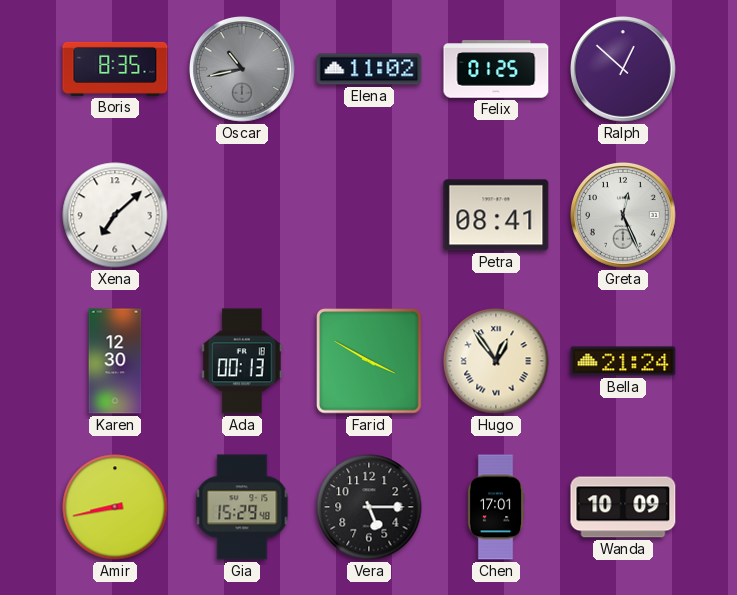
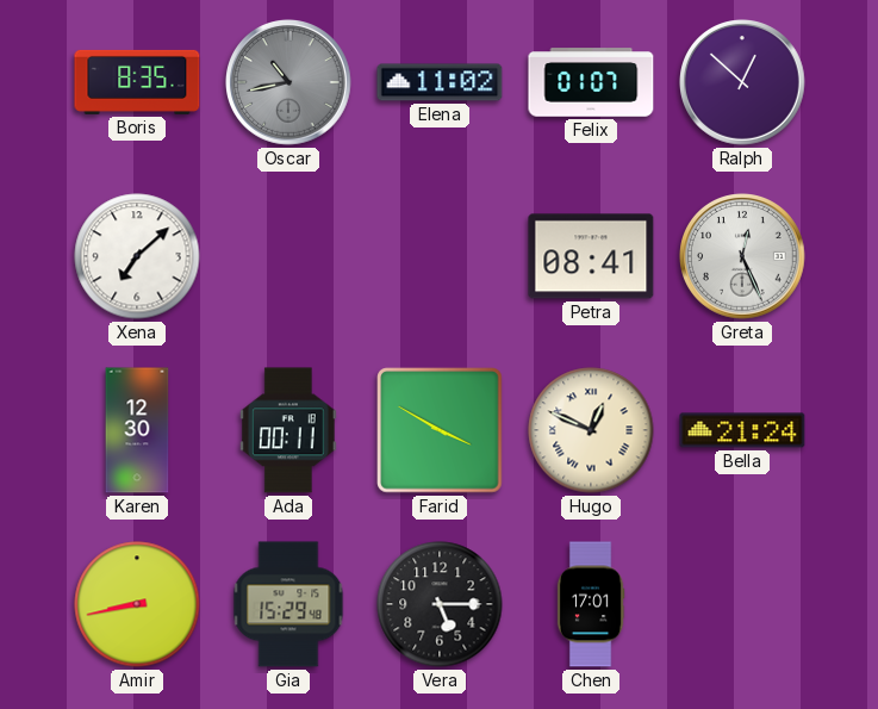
Felix: 01:25 -> 01:07 (591, 82)
Ada: 00:13 -> 00:11 (288, 430)
Hugo: 12:54 -> 12:49 (591, 430)
Wanda: 10:09 -> none (623, 507)
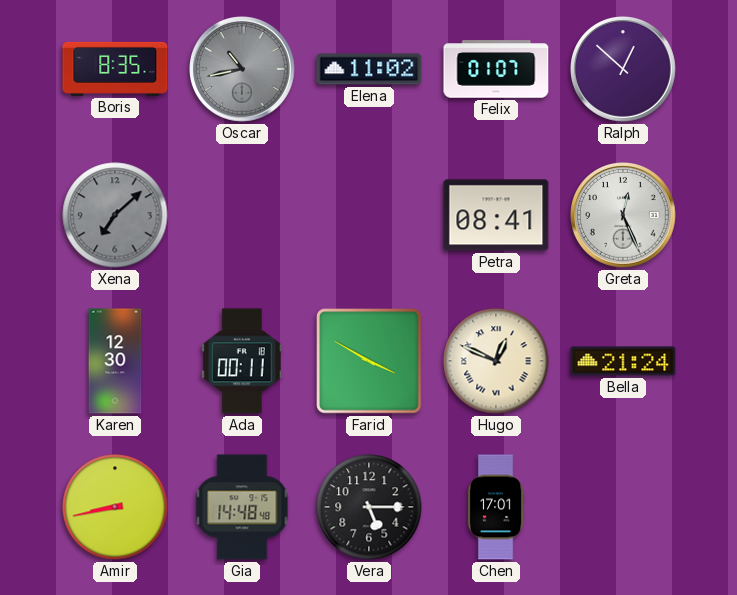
Xena dial: white -> grey (115, 215)
Gia: 15:29 -> 14:48 (242, 507)
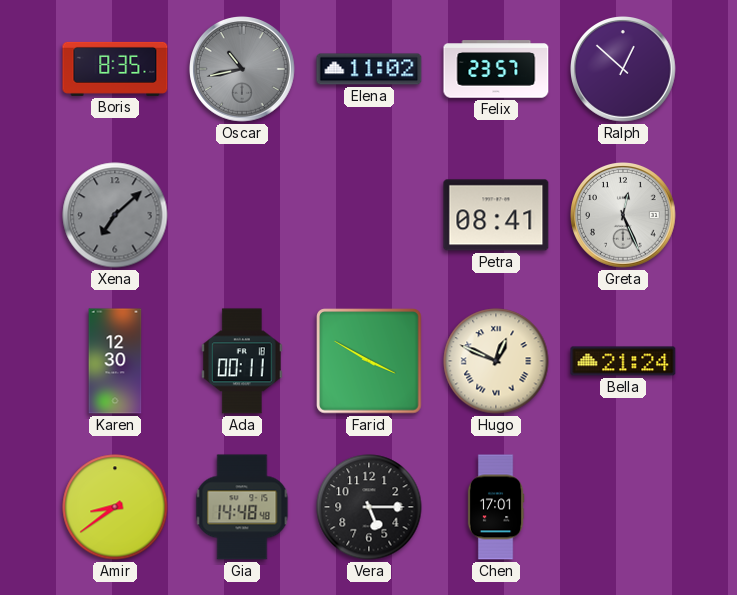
Felix: 01:07 -> 23:57 (496, 69)
Amir: 8:43 -> 8:39 (115, 507)
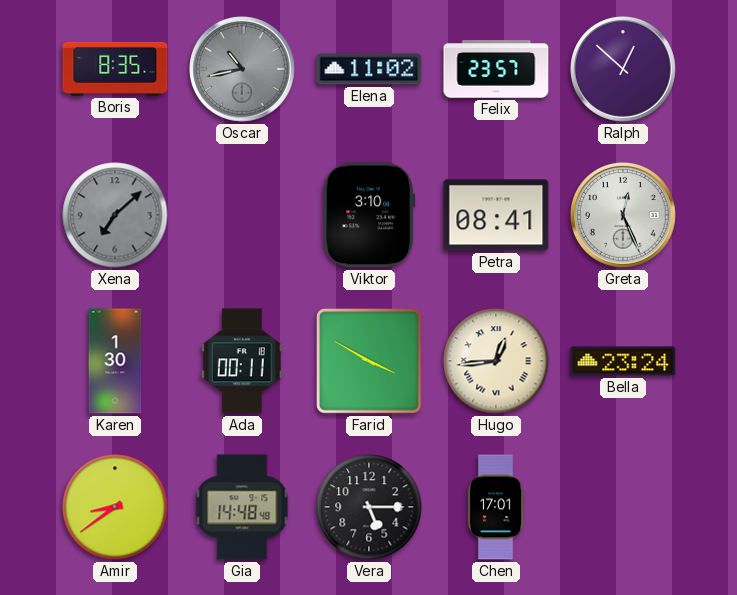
Viktor: none -> 3:10 (369, 215)
Karen: 12:30 -> 1:30 (115, 361)
Hugo: 12:49 -> 12:44 (496, 361)
Bella: 21:24 -> 23:24 (623, 361)
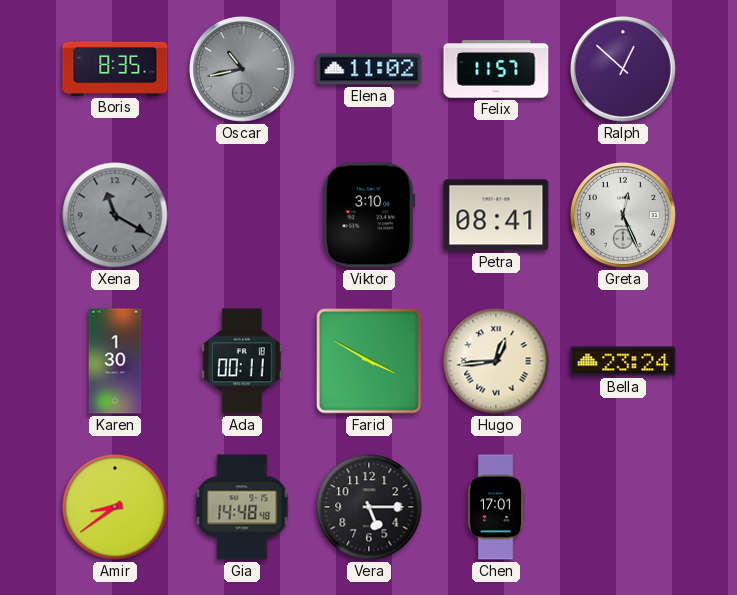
Felix: 23:57 -> 11:57 (496, 69)
Xena: 7:08 -> 11:20 (115, 215)
